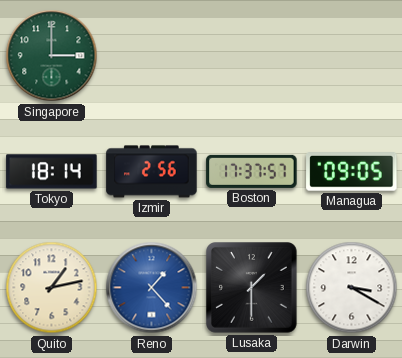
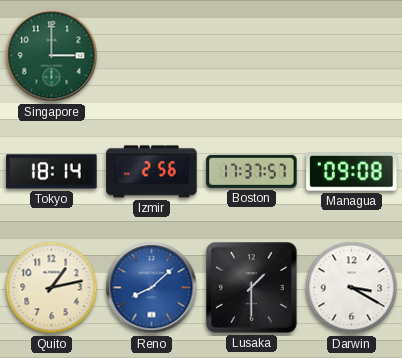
Managua: 09:05 -> 09:08 (352, 172)
Reno: 1:23 -> 8:08 (152, 288)
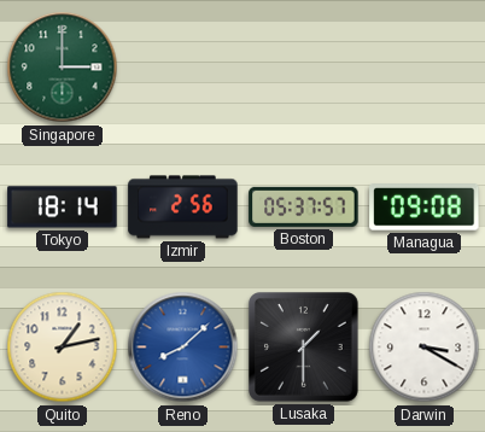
Boston: 17:37 -> 05:37 (304, 206)
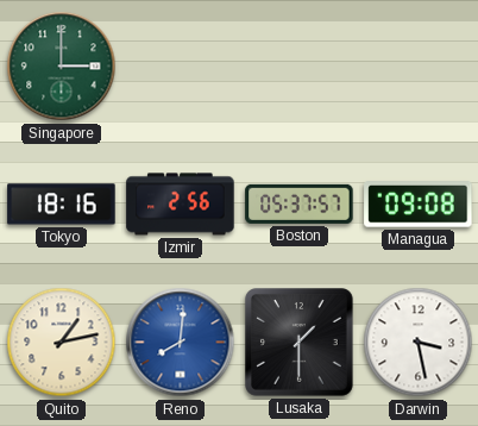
Tokyo: 18:14 -> 18:16 (62, 205)
Reno: 8:08 -> 8:01 (181, 343)
Darwin: 3:20 -> 3:28 (419, 343)
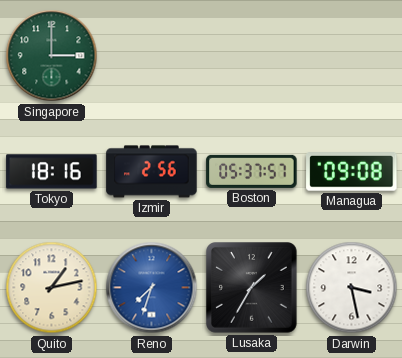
Reno: 8:01 -> 7:33 (152, 288)
Lusaka: 1:30 -> 1:35 (252, 288)
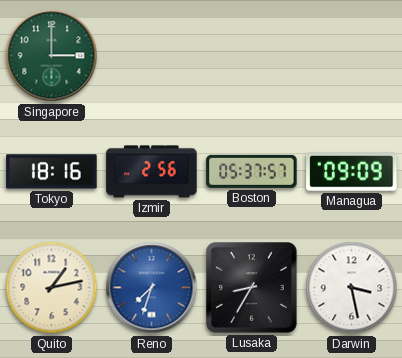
Managua: 09:08 -> 09:09 (352, 172)
Lusaka: 1:35 -> 8:35 (252, 288)
